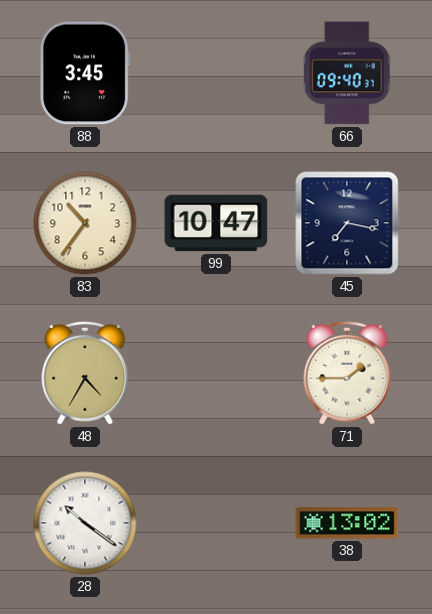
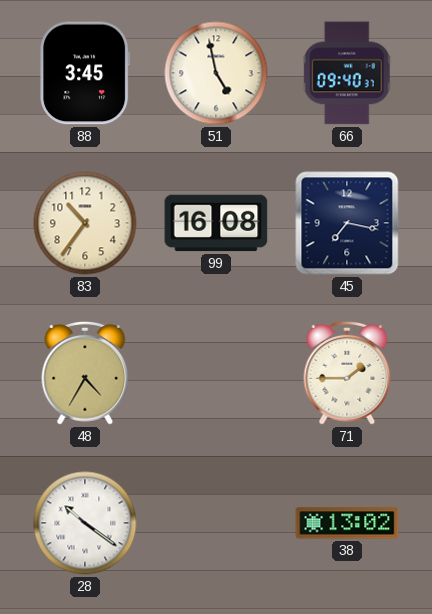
51: none -> 4:58 (216, 73)
99: 10:47 -> 16:08 (216, 223)
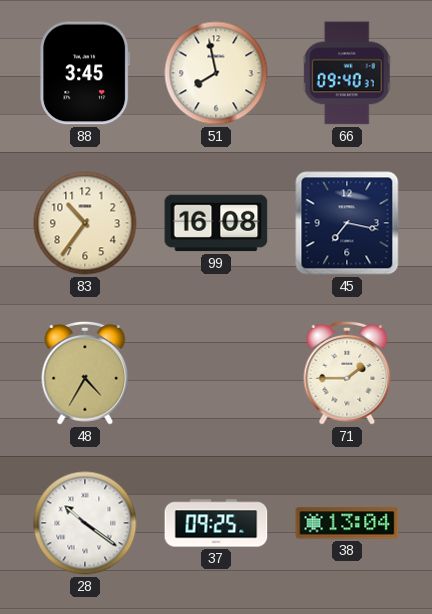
51: 4:58 -> 7:58 (216, 73)
37: none -> 09:25 (216, 523)
38: 13:02 -> 13:04 (347, 523)
